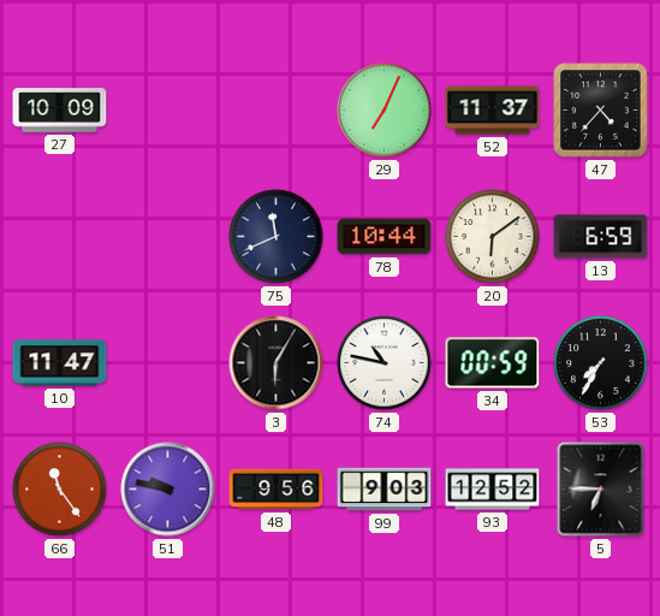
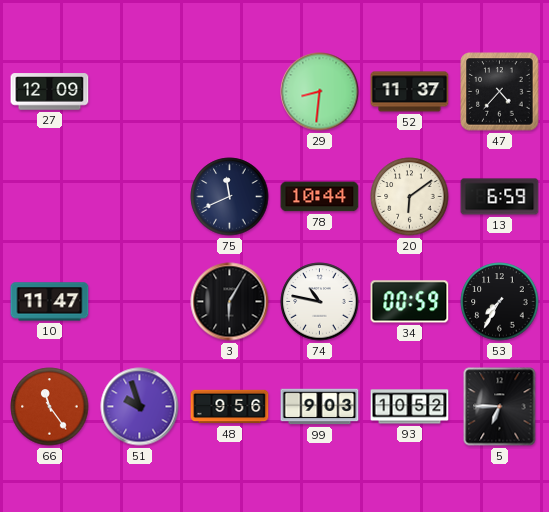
27: 10:09 -> 12:09 (50, 92)
29: 7:04 -> 8:31 (320, 92)
51: 9:47 -> 9:57 (140, 407)
93: 12:52 -> 10:52 (410, 407)
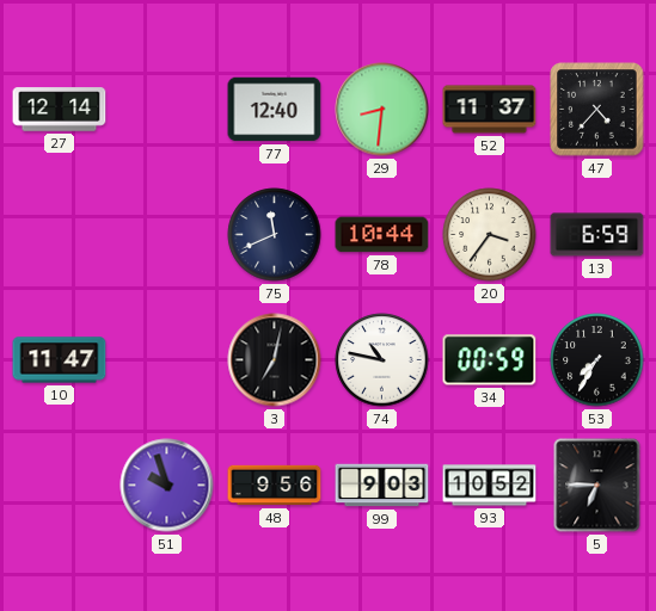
27: 12:09 -> 12:14 (60, 110)
77: none -> 12:40 (275, 110)
20: 6:09 -> 3:36 (490, 235)
3: 6:05 -> 7:02 (275, 360)
66: 11:24 -> none (50, 407)
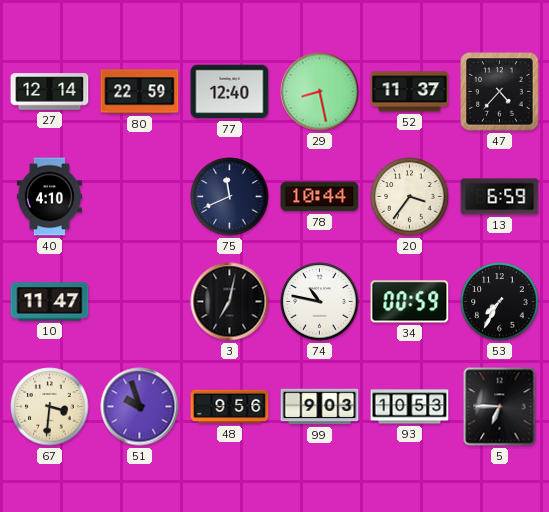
80: none -> 22:59 (140, 92)
29: 8:31 -> 8:28 (320, 92)
40: none -> 4:10 (49, 197)
67: none -> 3:31 (50, 407)
93: 10:52 -> 10:53 (410, 407)
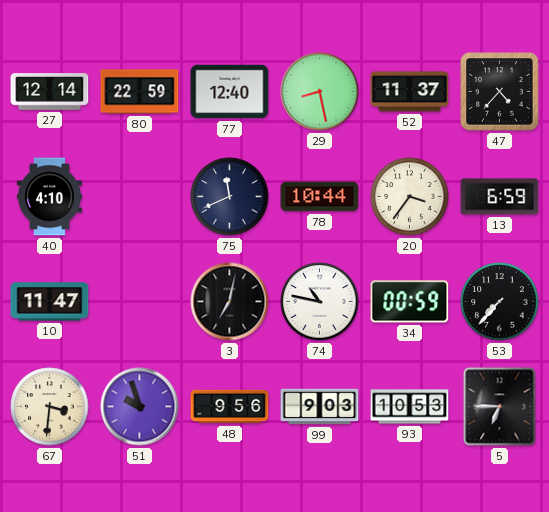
53: 7:35 -> 7:37 (500, 302)
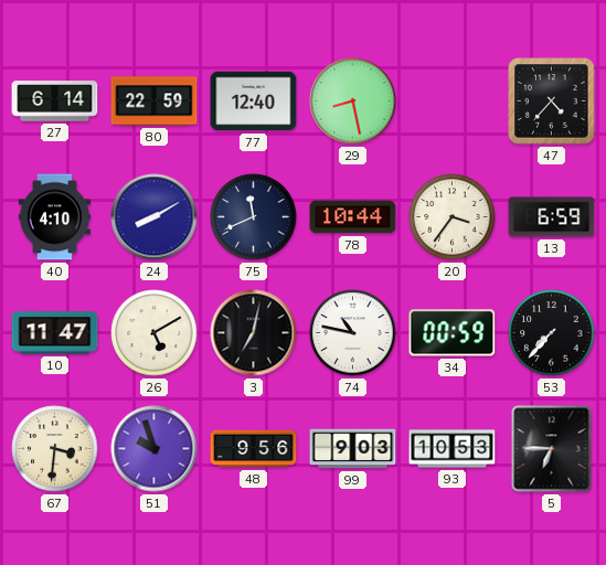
27: 12:14 -> 6:14 (55, 102)
52: 11:37 -> none (410, 92)
24: none -> 8:10 (155, 217)
26: none -> 5:10 (155, 333)
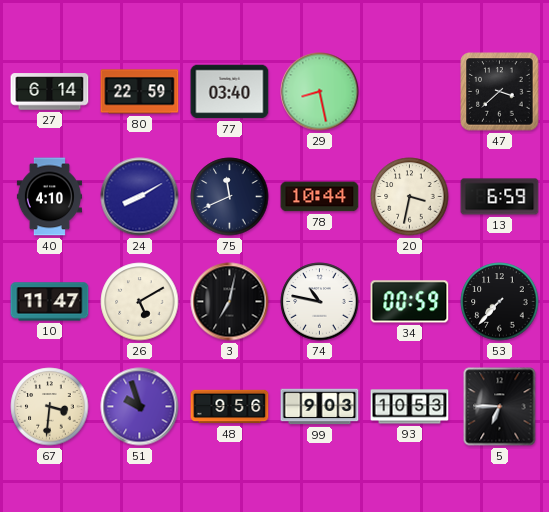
77: 12:40 -> 03:40 (230, 92)
47: 4:37 -> 3:38 (500, 92)
20: 3:36 -> 3:32 (410, 197)
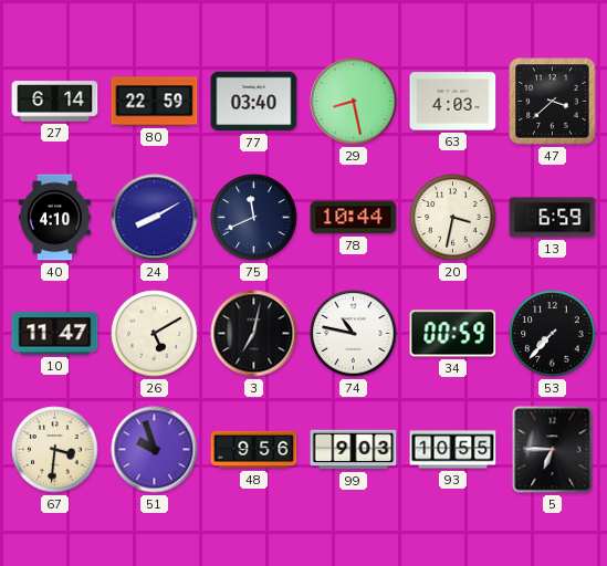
63: none -> 4:03 (453, 102)
93: 10:53 -> 10:55 (453, 450)
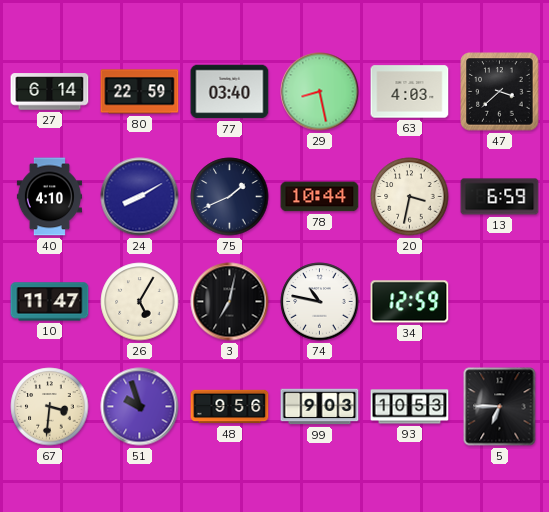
75: 11:41 -> 1:41 (230, 197)
26: 5:10 -> 5:05 (140, 302)
34: 00:59 -> 12:59 (410, 302)
53: 7:37 -> none (553, 334)
93: 10:55 -> 10:53 (410, 407)
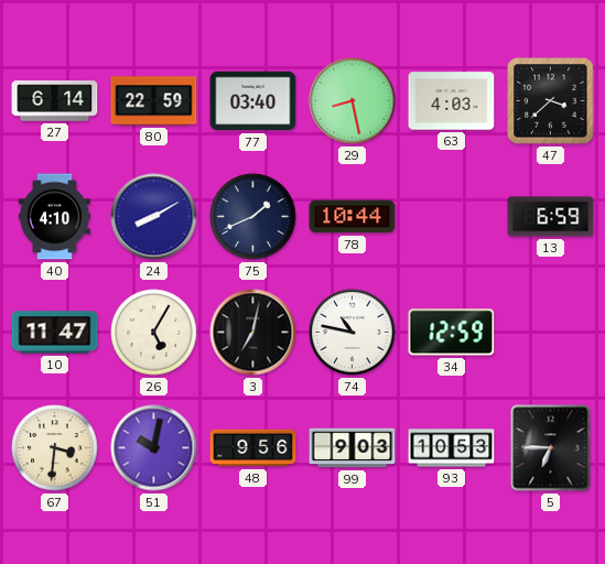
20: 3:32 -> none (410, 197)
51: 9:57 -> 10:02 (154, 448)
